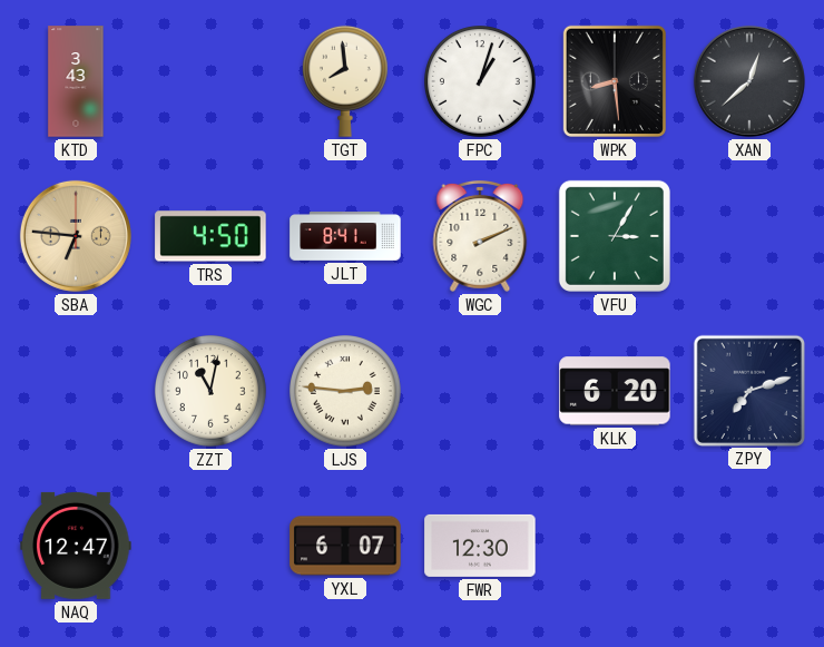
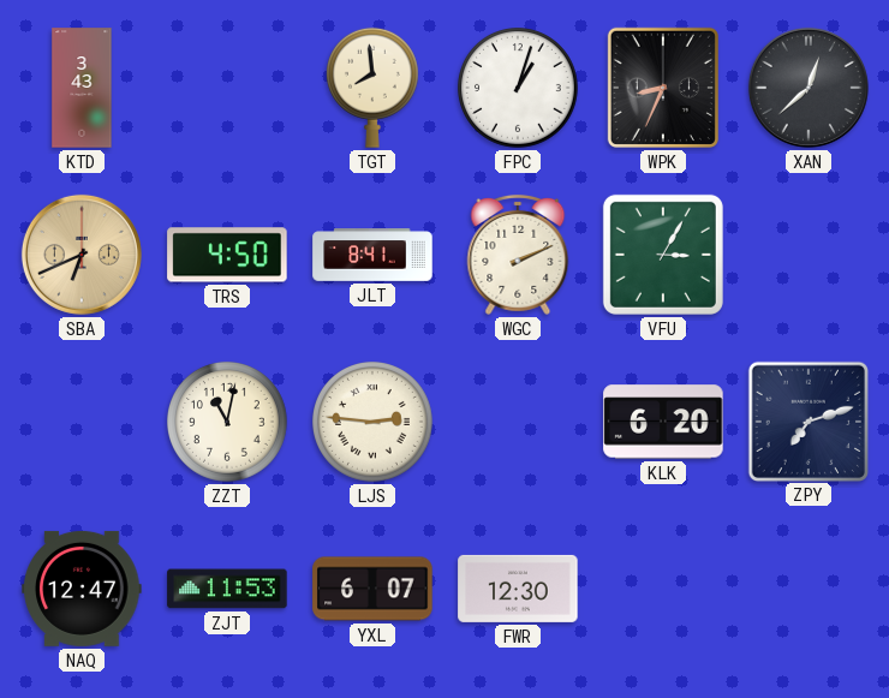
WPK: 8:29 -> 8:34 (663, 88)
SBA: 6:46 -> 6:41 (82, 255)
ZJT: none -> 11:53 (227, 589)
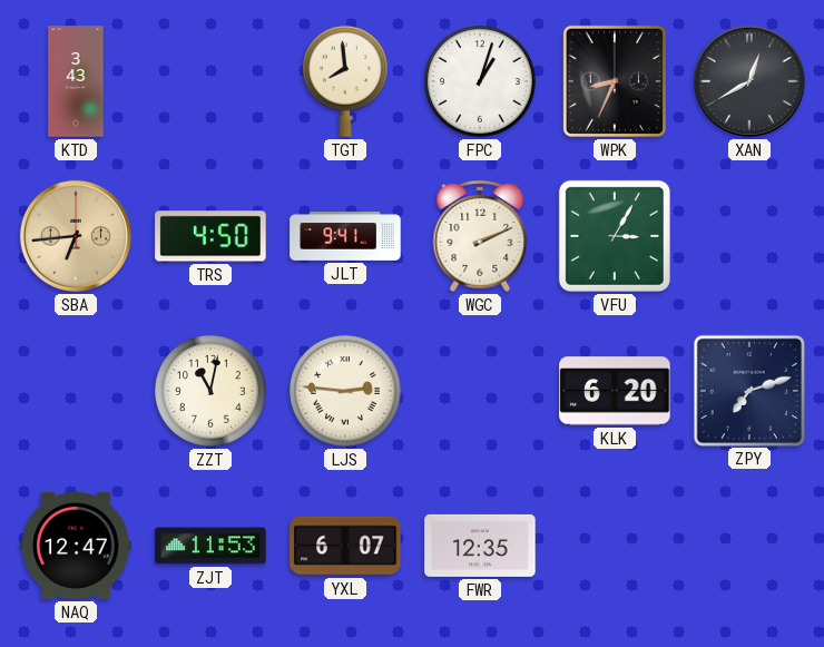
XAN: 12:38 -> 12:40 (749, 81)
SBA: 6:41 -> 6:44 (76, 236)
JLT: 8:41 -> 9:41 (345, 236)
FWR: 12:30 -> 12:35 (480, 546)
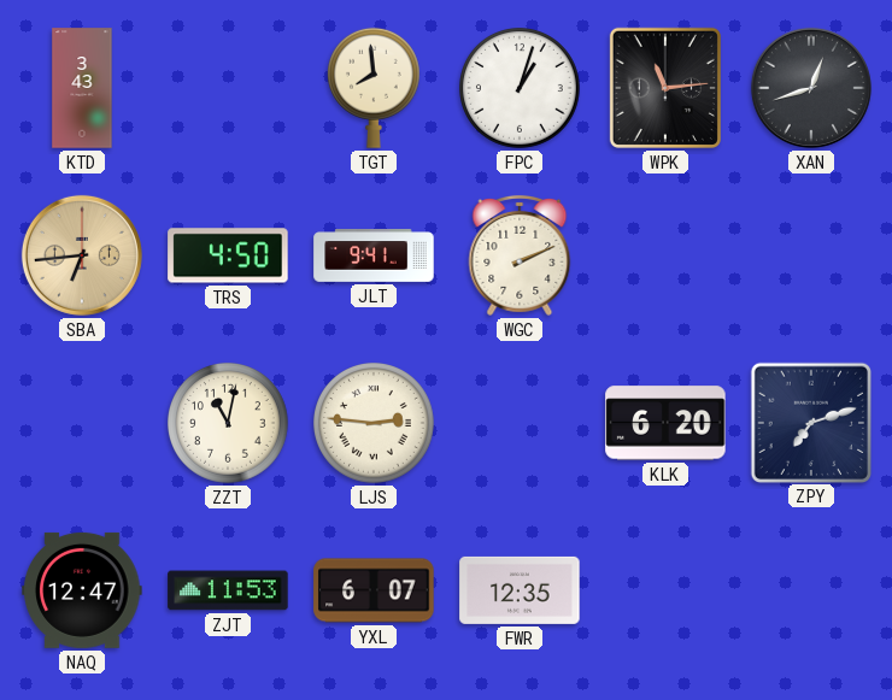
WPK: 8:34 -> 11:14 (665, 88)
XAN: 12:40 -> 12:42 (811, 88)
VFU: 3:05 -> none (615, 236)
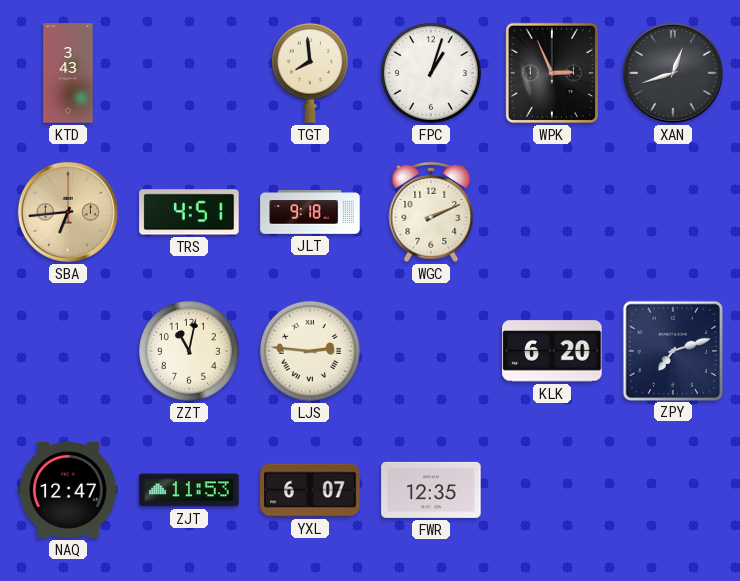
WPK: 11:14 -> 2:56 (552, 73)
TRS: 4:50 -> 4:51 (189, 212)
JLT: 9:41 -> 9:18 (310, 212)
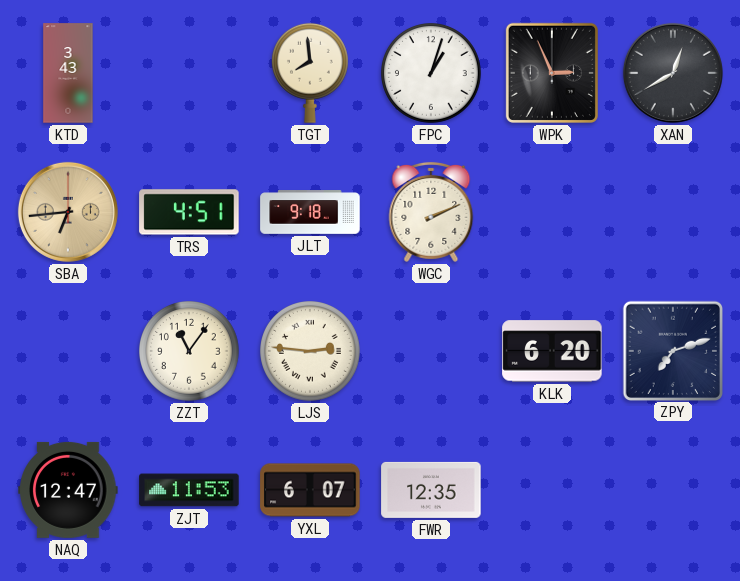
XAN: 12:42 -> 12:40 (673, 73)
ZZT: 11:02 -> 11:06 (190, 352)
